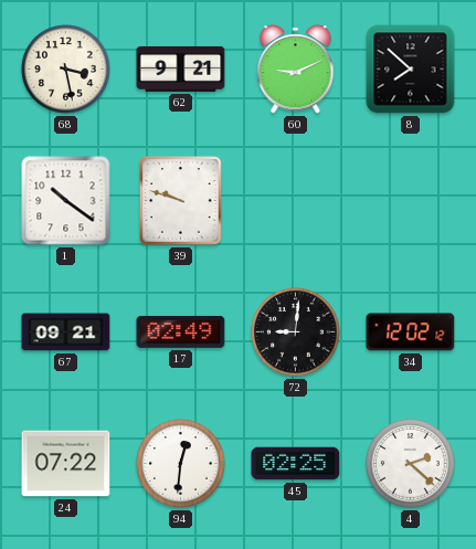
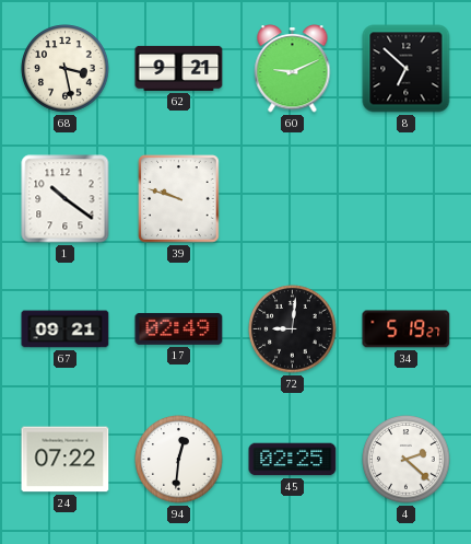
8: 7:52 -> 6:52 (407, 69)
34: 12:02 -> 5:19 (407, 329)
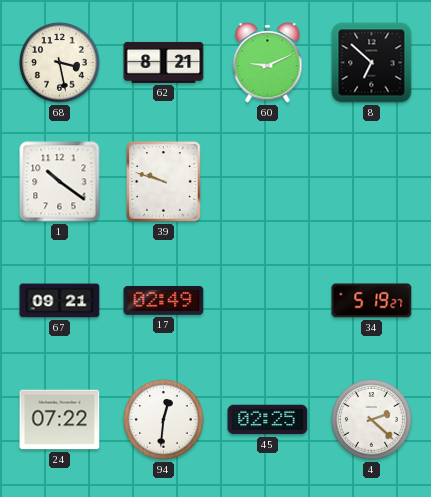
62: 9:21 -> 8:21 (164, 62)
72: 9:01 -> none (293, 329)
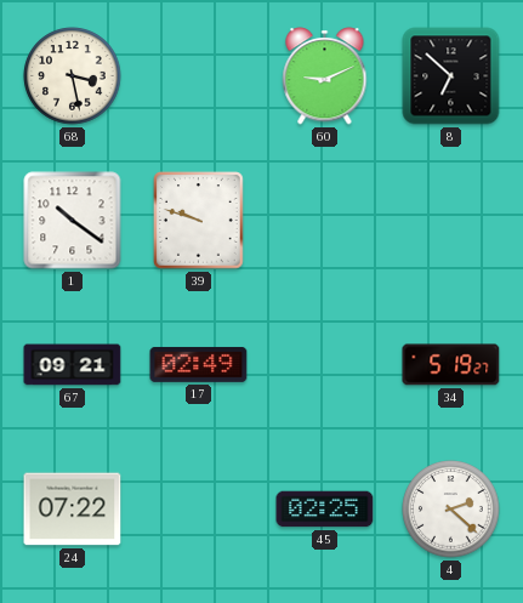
62: 8:21 -> none (164, 62)
94: 12:31 -> none (164, 420)
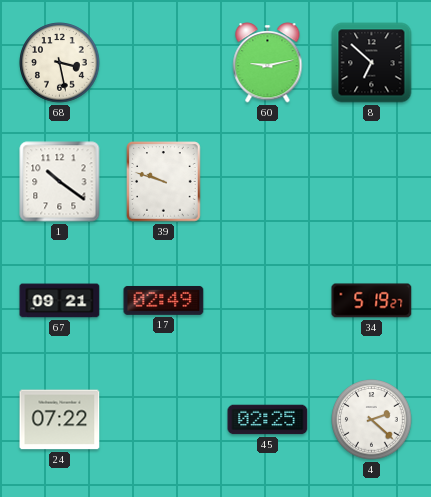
60: 9:11 -> 9:13 (268, 63)
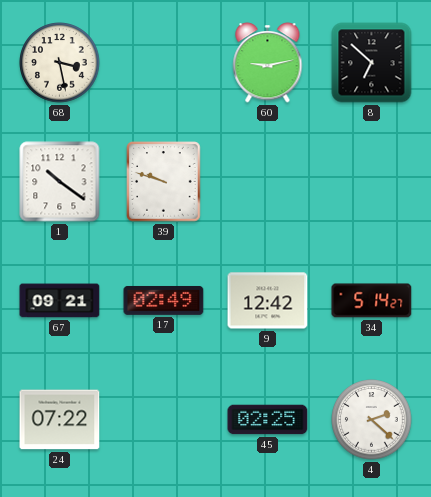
9: none -> 12:42 (268, 301)
34: 5:19 -> 5:14 (372, 301)
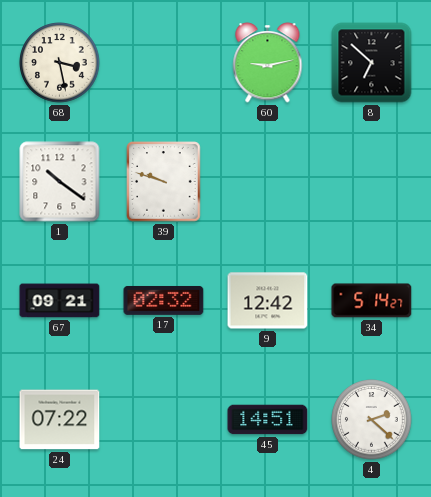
17: 02:49 -> 02:32 (164, 301)
45: 02:25 -> 14:51 (268, 420)
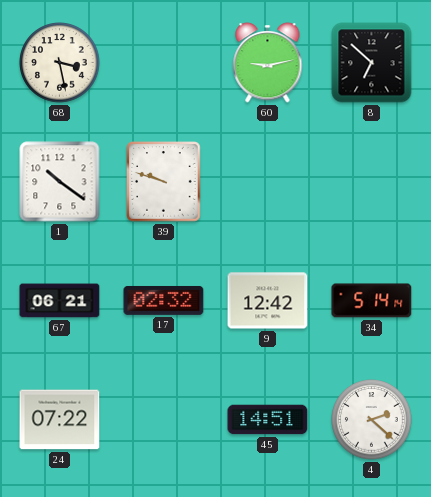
67: 09:21 -> 06:21 (60, 301)
34: 5:14:27 -> 5:14:14 (372, 301)
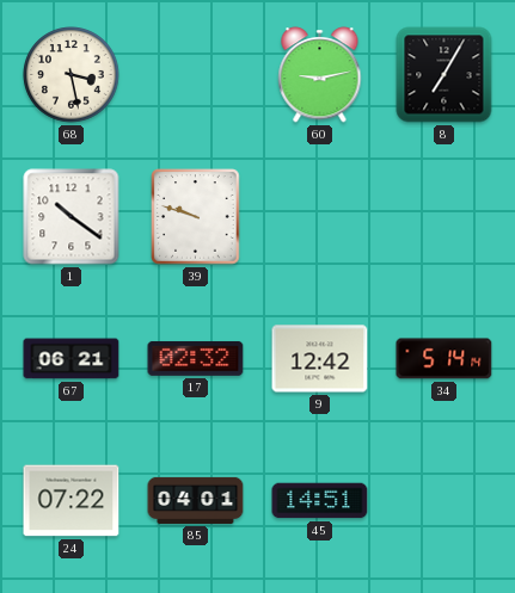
8: 6:52 -> 7:05 (445, 75)
85: none -> 04:01 (196, 500)
4: 2:22 -> none (372, 420)
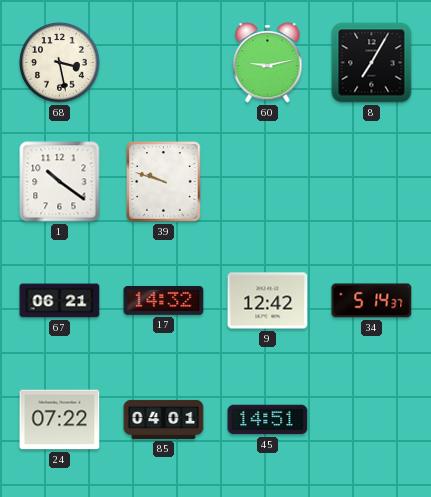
17: 02:32 -> 14:32 (164, 301)
34: 5:14:14 -> 5:14:37 (372, 301)
